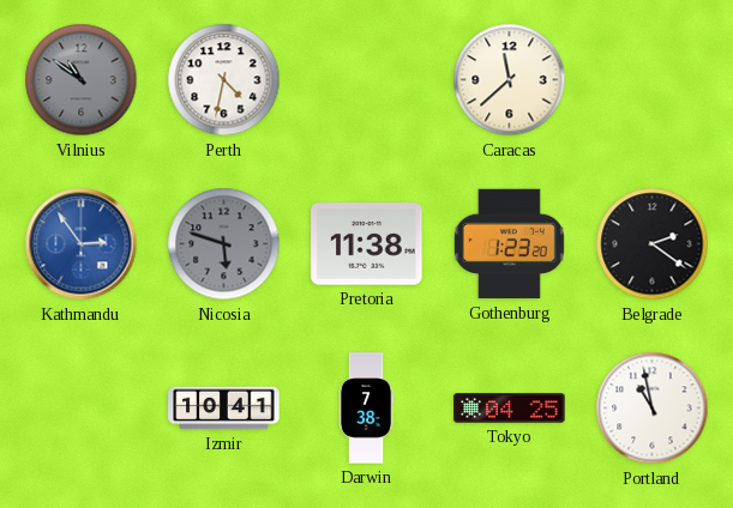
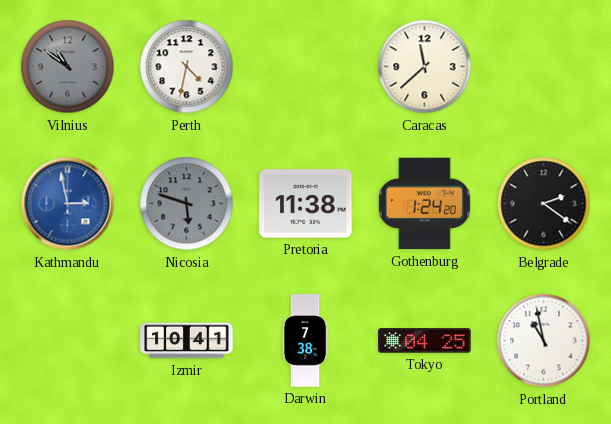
Kathmandu: 2:54 -> 2:58 (68, 204)
Gothenburg: 1:23 -> 1:24 (424, 204)
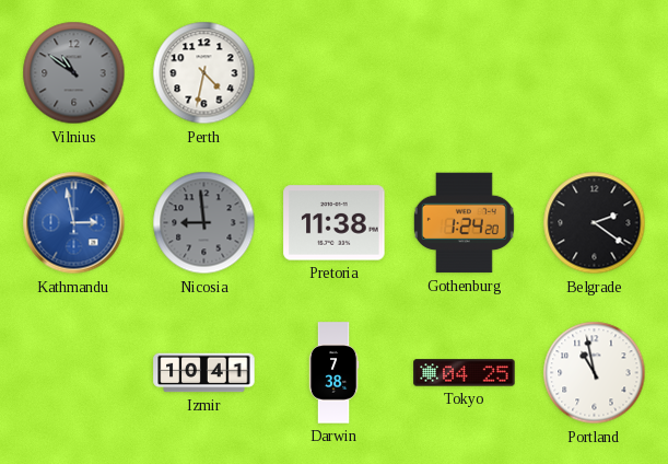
Caracas: 11:38 -> none (425, 67)
Nicosia: 5:48 -> 8:59 (204, 223)
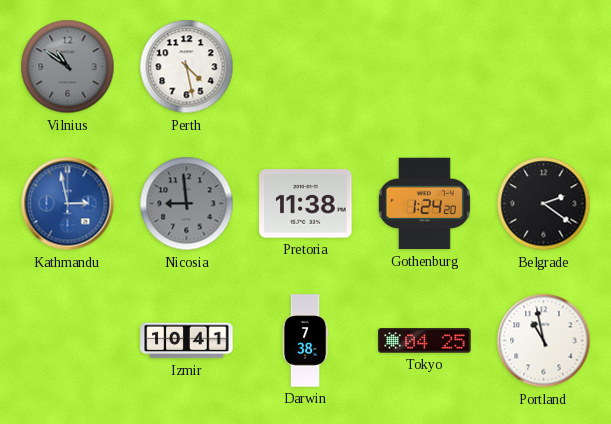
Perth: 4:32 -> 4:28 (187, 67)
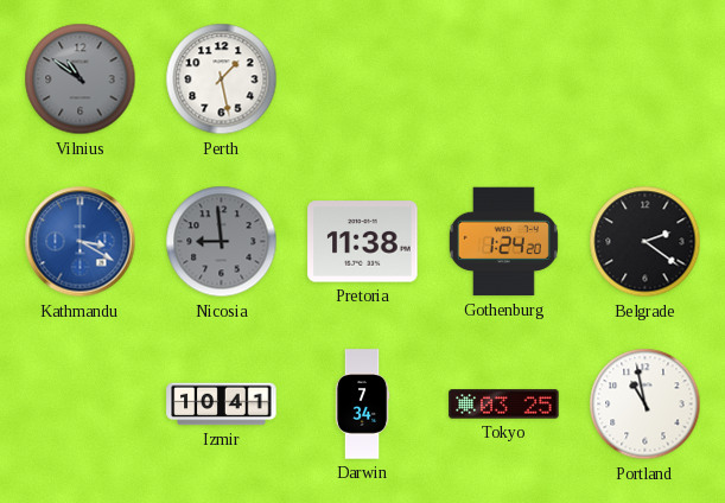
Perth: 4:28 -> 1:28 (222, 79)
Kathmandu: 2:58 -> 3:20 (81, 242)
Darwin: 7:38 -> 7:34 (362, 405)
Tokyo: 04:25 -> 03:25 (504, 405)
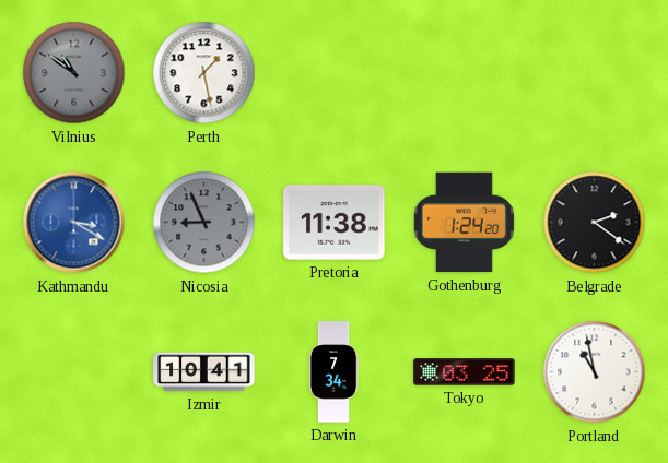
Nicosia: 8:59 -> 8:56 (204, 223)
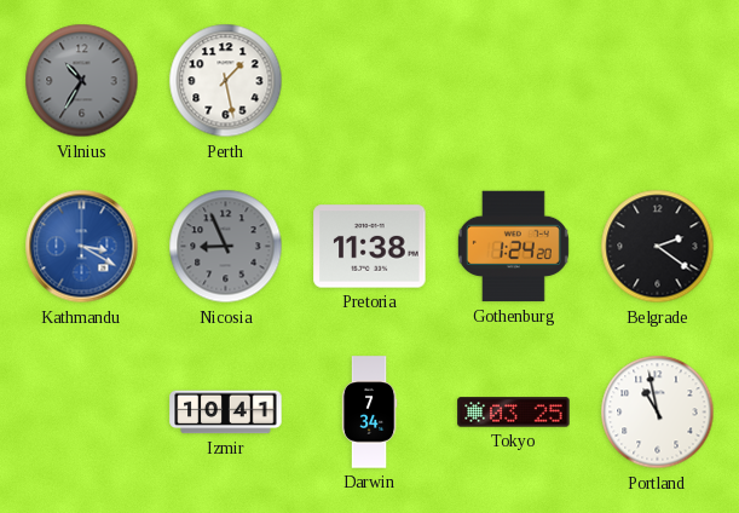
Vilnius: 10:51 -> 10:35 (82, 81)
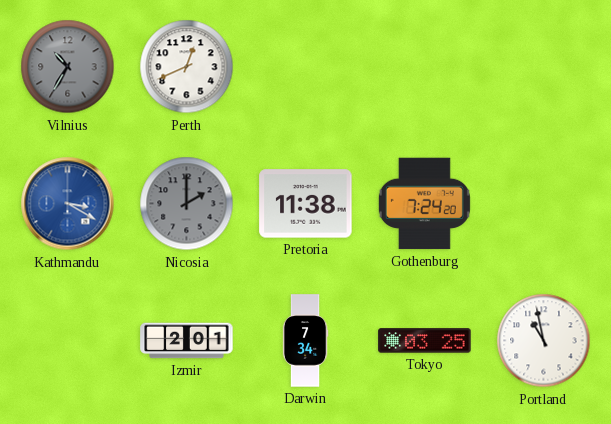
Perth: 1:28 -> 12:41 (187, 67)
Nicosia: 8:56 -> 2:00 (187, 204)
Gothenburg: 1:24 -> 7:24 (424, 204)
Belgrade: 2:21 -> none (658, 247)
Izmir: 10:41 -> 2:01 (187, 341)
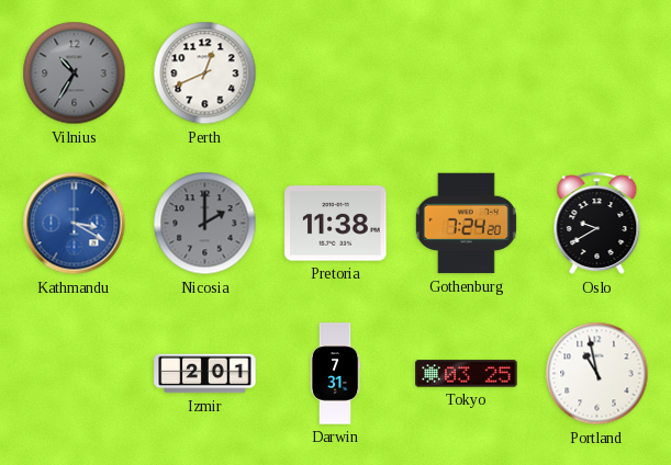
Oslo: none -> 9:40 (597, 224)
Darwin: 7:34 -> 7:31 (335, 374)
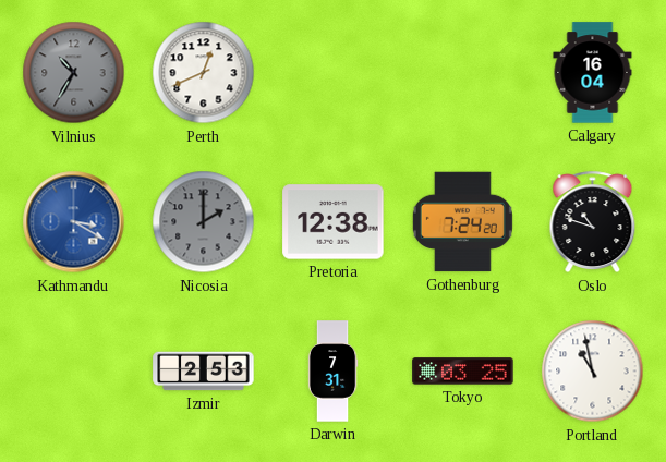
Calgary: none -> 16:04 (593, 73)
Pretoria: 11:38 -> 12:38 (334, 222)
Oslo: 9:40 -> 10:48 (593, 222)
Izmir: 2:01 -> 2:53 (204, 372)
